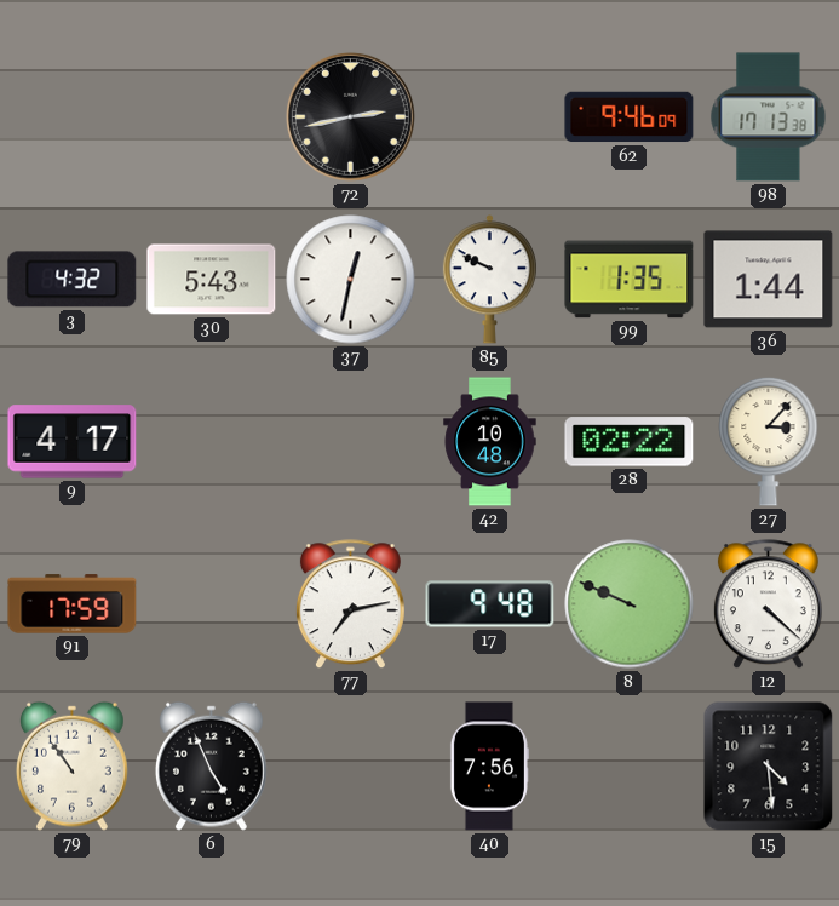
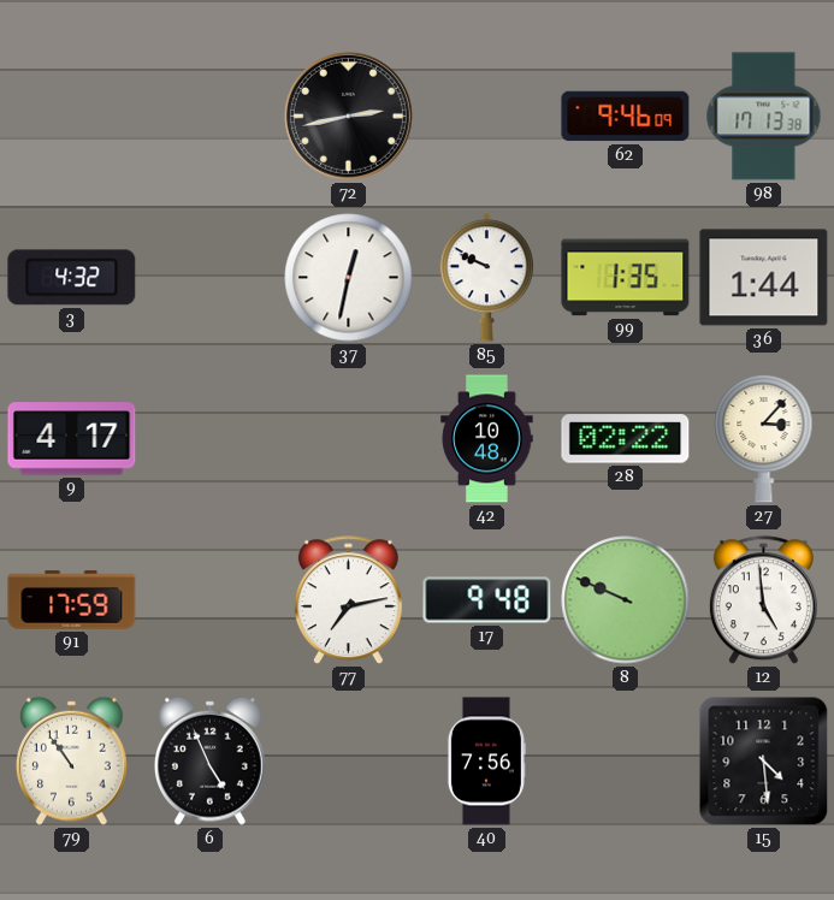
30: 5:43 -> none (212, 280)
12: 4:22 -> 4:59 (763, 600)
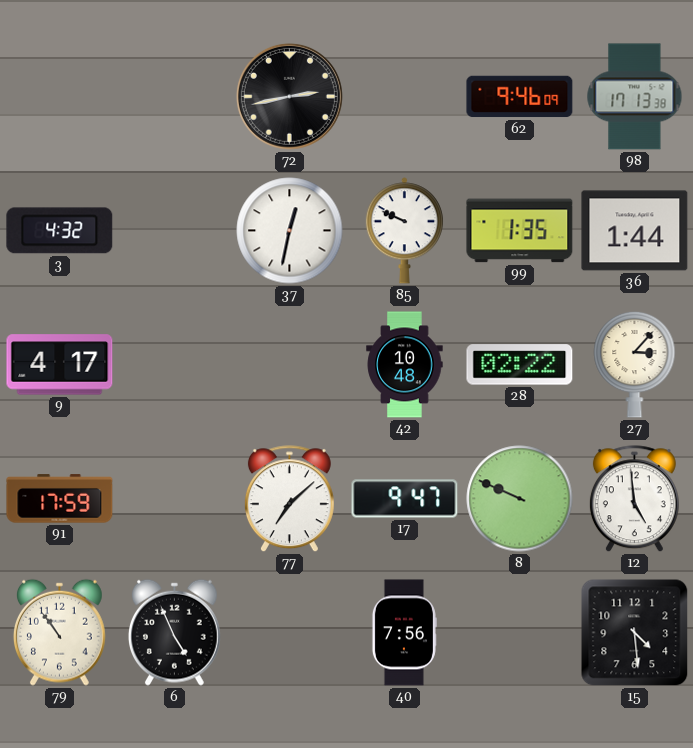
77: 7:13 -> 7:08 (289, 499)
17: 9:48 -> 9:47 (405, 499)
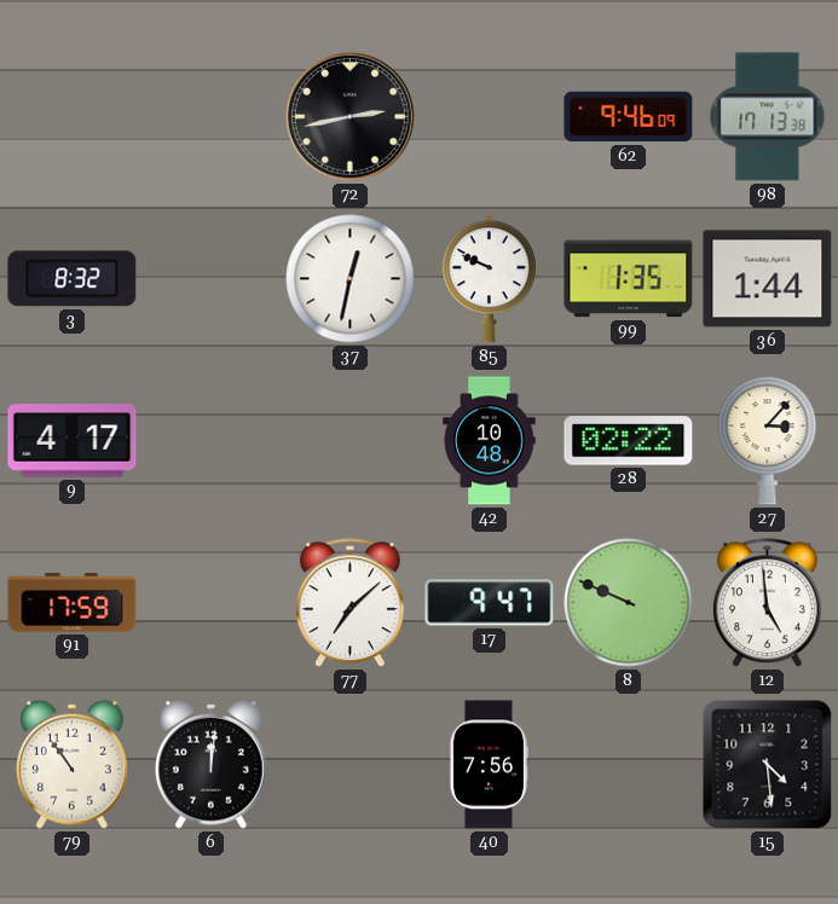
3: 4:32 -> 8:32 (73, 279)
6: 4:56 -> 12:01 (212, 764)
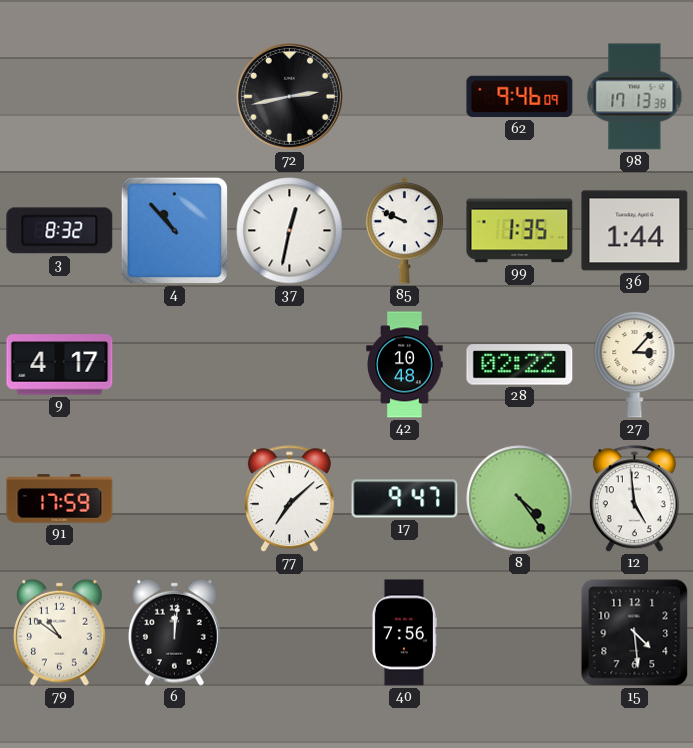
4: none -> 10:53 (175, 231)
8: 9:49 -> 4:24 (520, 499)
79: 10:54 -> 10:51 (60, 632)
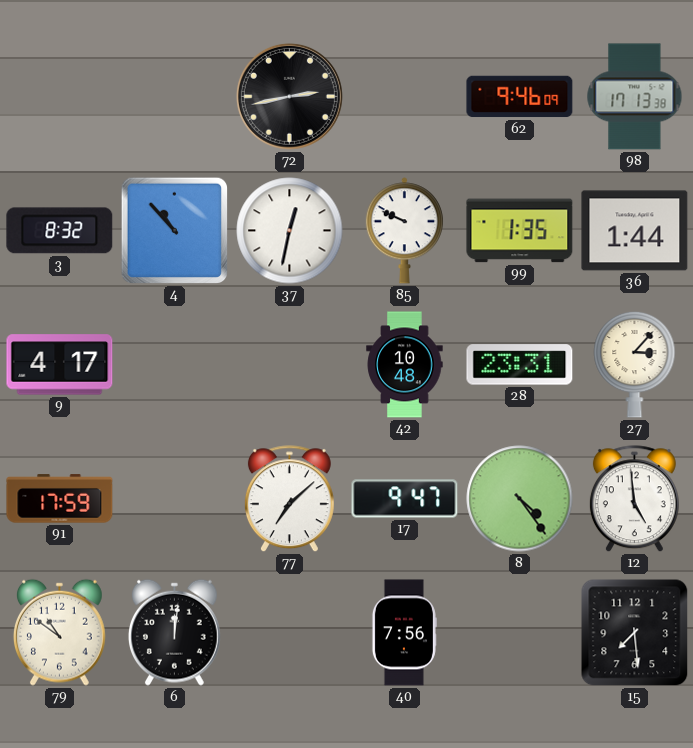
28: 02:22 -> 23:31 (520, 365)
15: 4:29 -> 7:29 (635, 633)
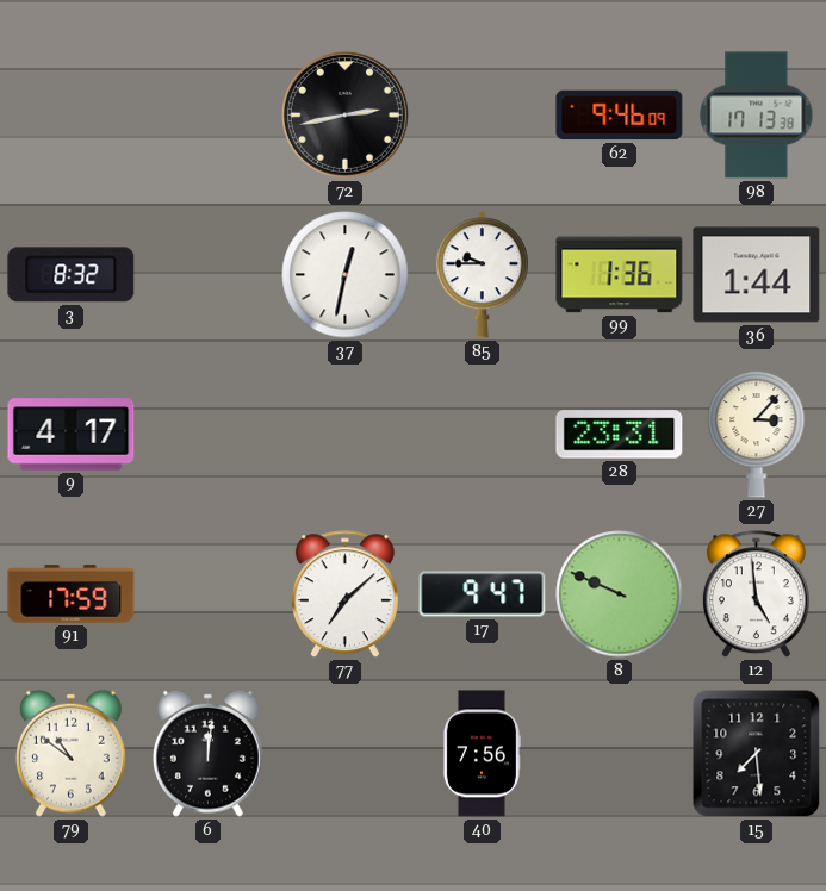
4: 10:53 -> none (175, 231)
85: 9:49 -> 9:45 (482, 275)
99: 1:35 -> 1:36 (620, 275)
42: 10:48 -> none (405, 365)
8: 4:24 -> 9:49 (620, 594)
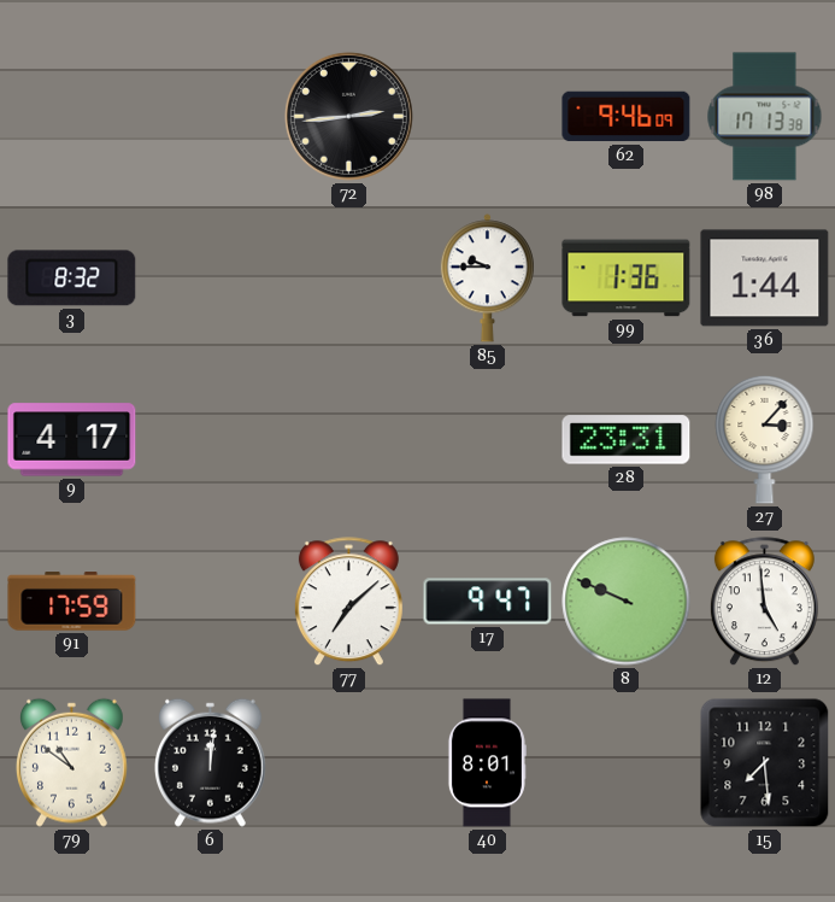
72: 2:43 -> 2:44 (348, 116)
37: 12:32 -> none (346, 275)
40: 7:56 -> 8:01 (487, 763)
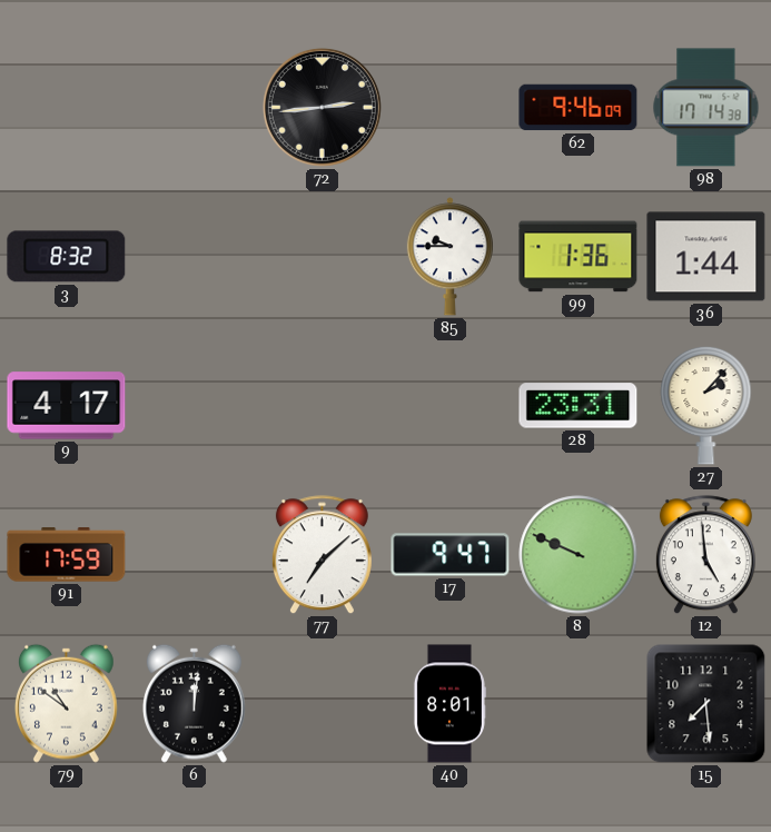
98: 17:13 -> 17:14 (706, 108)
27: 3:07 -> 2:07 (706, 405)
